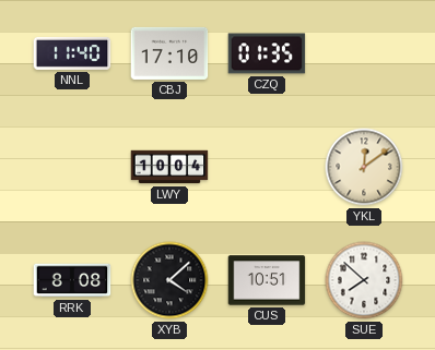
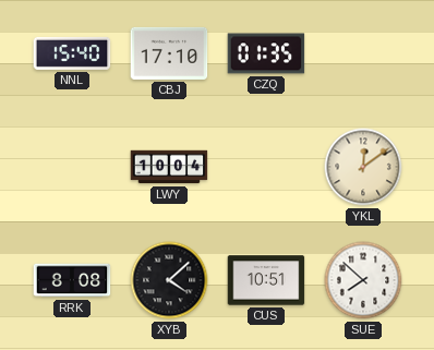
NNL: 11:40 -> 15:40 (72, 53)
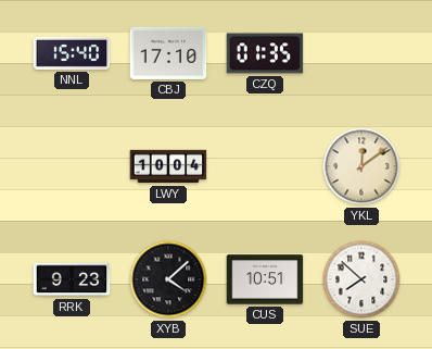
RRK: 8:08 -> 9:23 (72, 279)
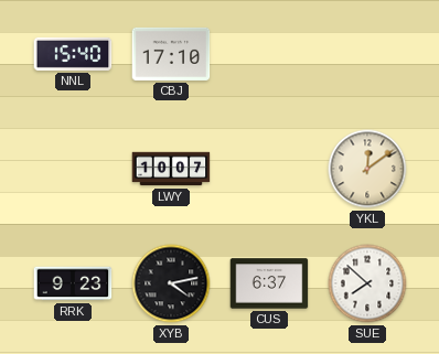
CZQ: 01:35 -> none (265, 53)
LWY: 10:04 -> 10:07 (171, 169)
XYB: 4:08 -> 4:13 (171, 283)
CUS: 10:51 -> 6:37 (269, 283)
